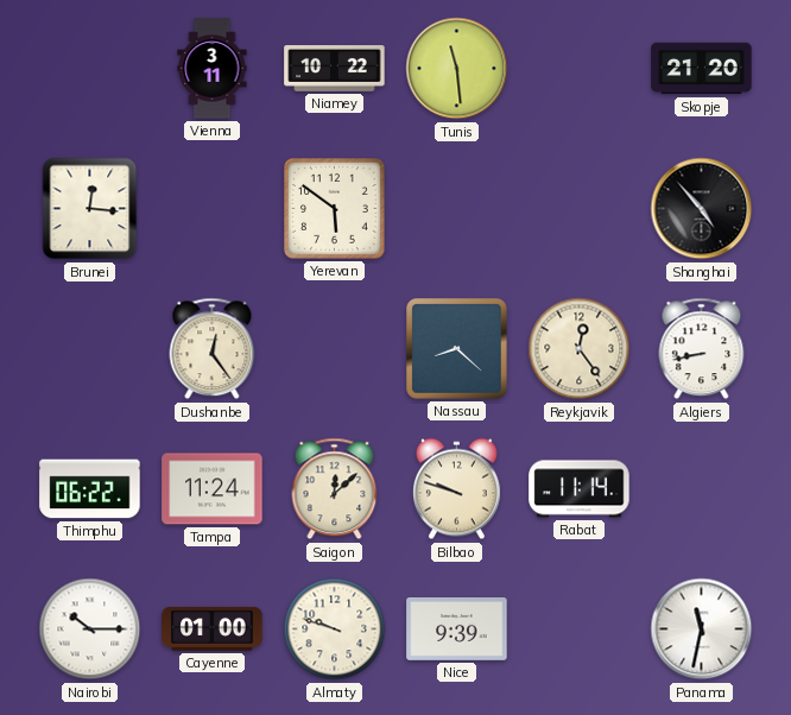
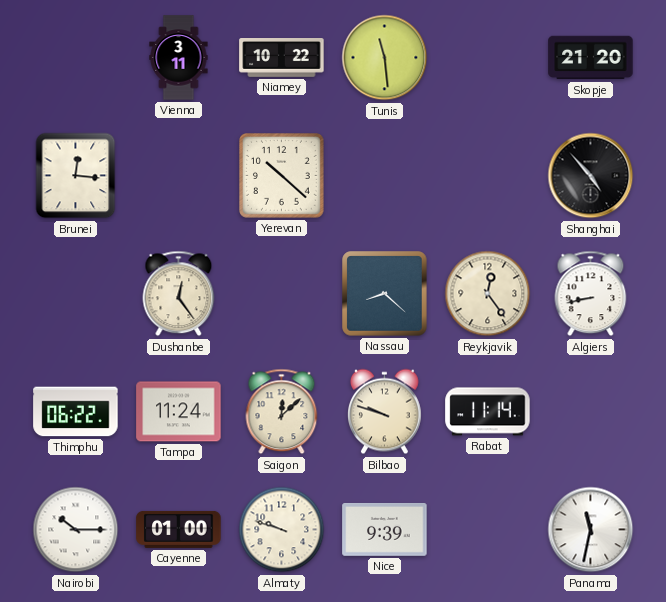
Yerevan: 5:51 -> 10:22 (282, 176)
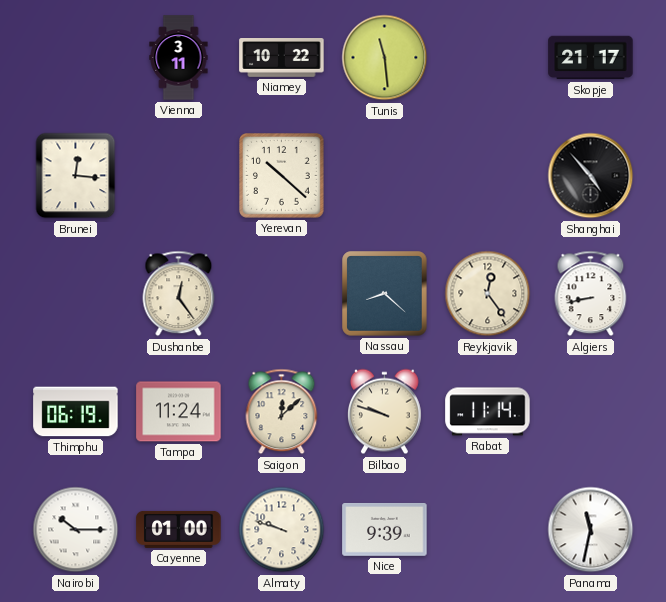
Skopje: 21:20 -> 21:17 (591, 58)
Thimphu: 06:22 -> 06:19 (76, 412)
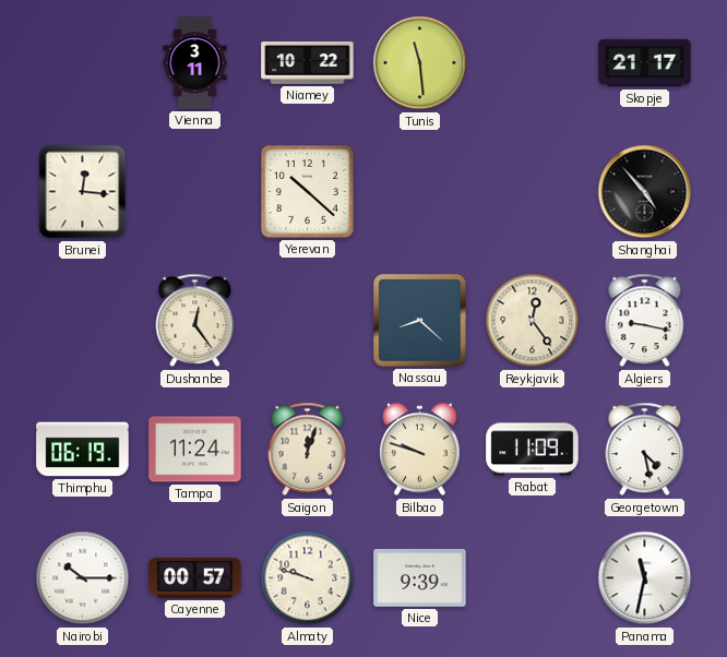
Algiers: 8:43 -> 9:17 (645, 321)
Saigon: 12:08 -> 12:03 (308, 450)
Rabat: 11:14 -> 11:09 (533, 450)
Georgetown: none -> 4:28 (645, 450)
Cayenne: 01:00 -> 00:57 (195, 577)
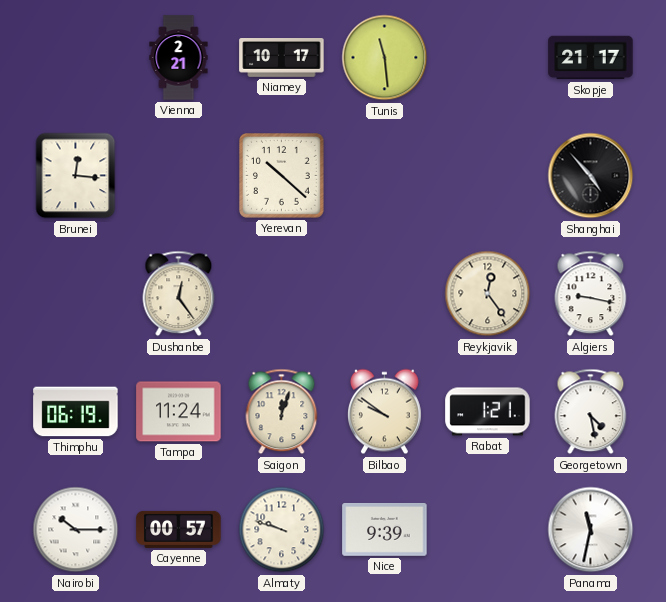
Vienna: 3:11 -> 2:21 (179, 58)
Niamey: 10:22 -> 10:17 (282, 58)
Nassau: 8:22 -> none (420, 321)
Bilbao: 9:48 -> 9:51 (385, 412)
Rabat: 11:09 -> 1:21 (488, 412)
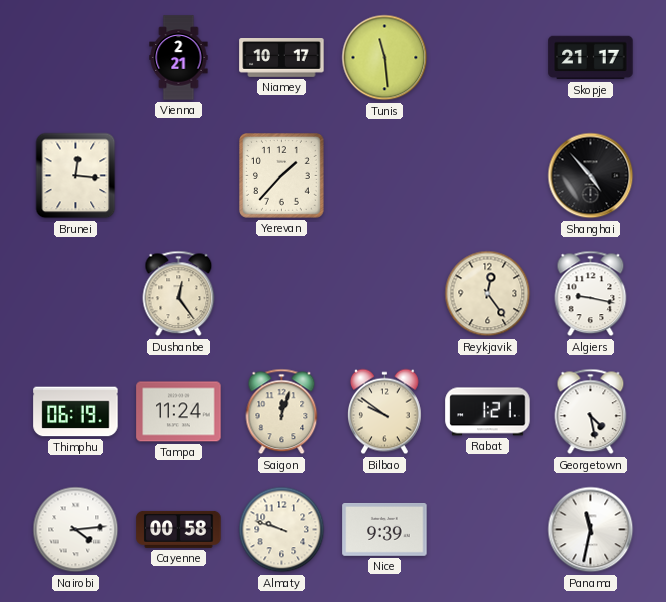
Yerevan: 10:22 -> 1:37 (282, 176)
Nairobi: 10:15 -> 4:14 (76, 530)
Cayenne: 00:57 -> 00:58 (179, 529)
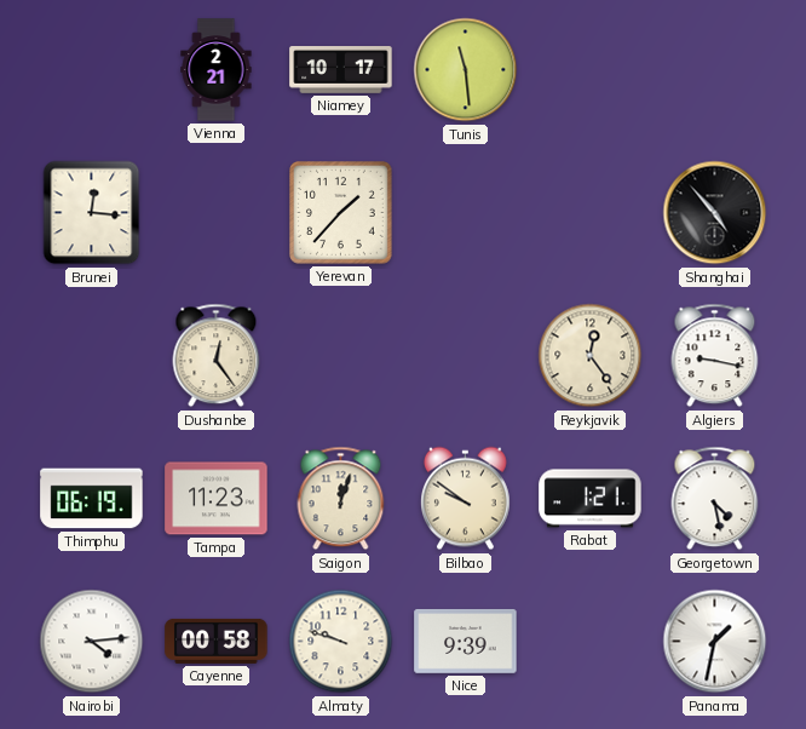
Skopje: 21:17 -> none (591, 58)
Tampa: 11:24 -> 11:23 (217, 499)
Panama: 11:32 -> 1:32 (715, 642)
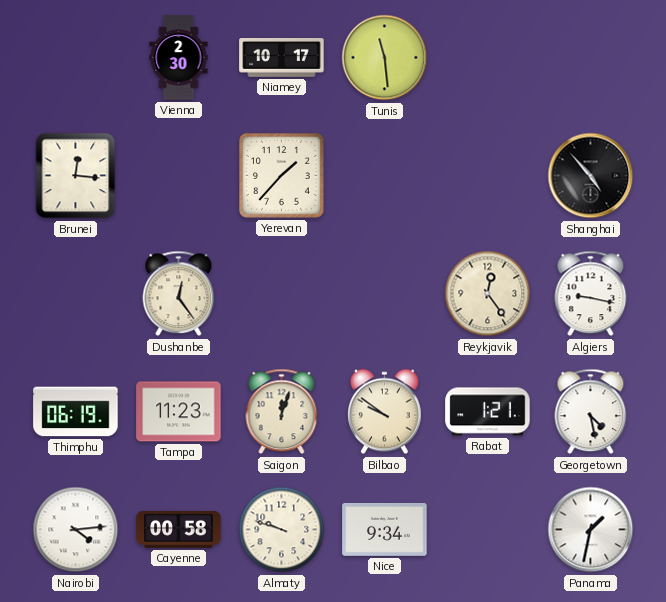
Vienna: 2:21 -> 2:30 (179, 58)
Nice: 9:39 -> 9:34 (385, 529)
